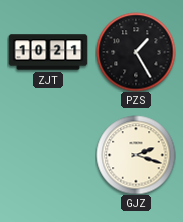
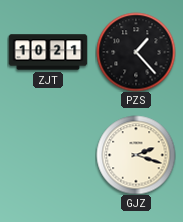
PZS: 1:25 -> 1:23 (136, 52)
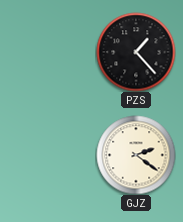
ZJT: 10:21 -> none (48, 52)
GJZ: 2:18 -> 2:21 (136, 155)
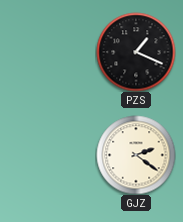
PZS: 1:23 -> 1:19 (136, 52)
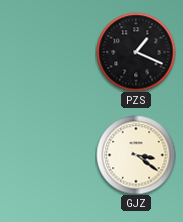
GJZ: 2:21 -> 3:21 (136, 155)
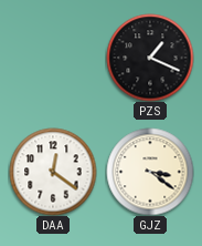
DAA: none -> 12:21 (53, 172)
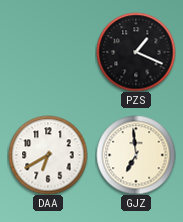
DAA: 12:21 -> 6:40 (48, 155)
GJZ: 3:21 -> 6:59 (136, 155)
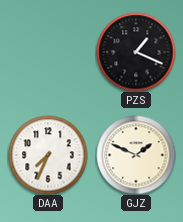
DAA: 6:40 -> 7:34 (48, 155)
GJZ: 6:59 -> 1:49 (136, 155)
